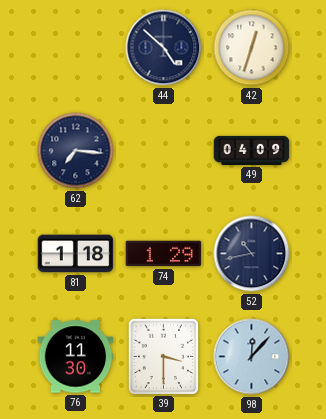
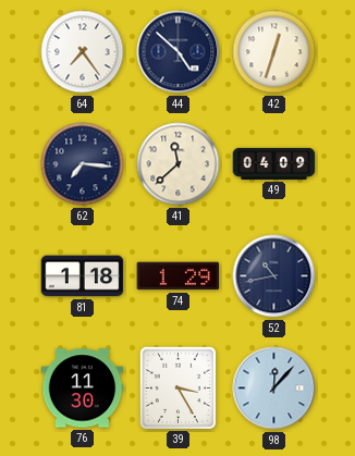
64: none -> 7:24 (83, 52)
41: none -> 11:38 (179, 164)
39: 3:30 -> 3:25 (177, 387)
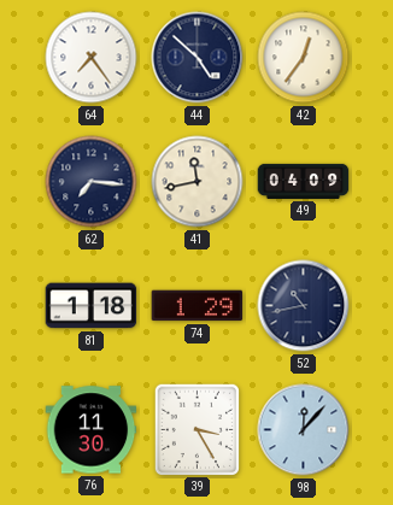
42: 12:33 -> 12:36 (304, 58)
41: 11:38 -> 11:43 (198, 182)
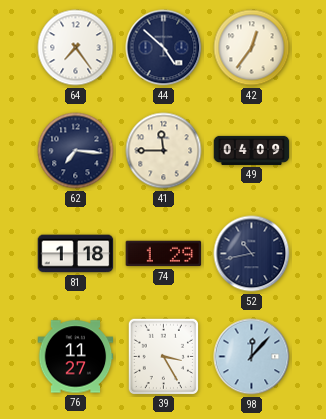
41: 11:43 -> 11:45 (164, 151)
76: 11:30 -> 11:27 (76, 357)
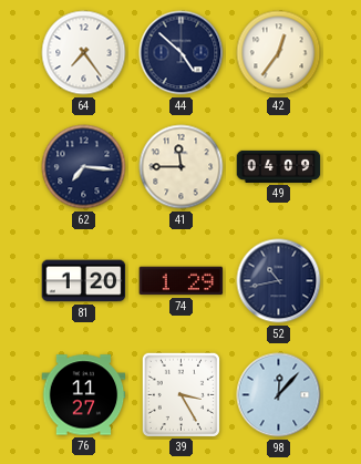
81: 1:18 -> 1:20 (84, 281)
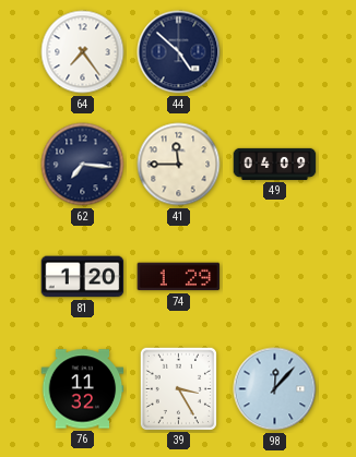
42: 12:36 -> none (279, 53)
52: 10:43 -> none (279, 281)
76: 11:27 -> 11:32 (83, 389)
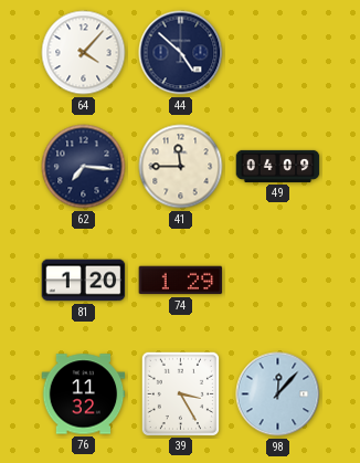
64: 7:24 -> 4:07 (84, 53)
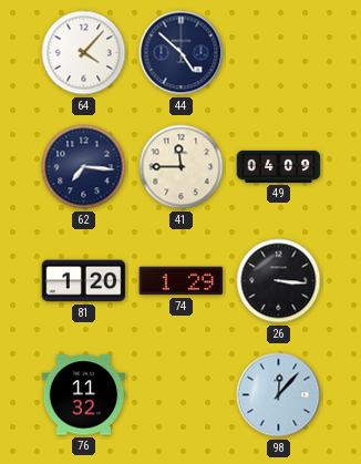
26: none -> 3:16 (279, 281)
39: 3:25 -> none (180, 393)
